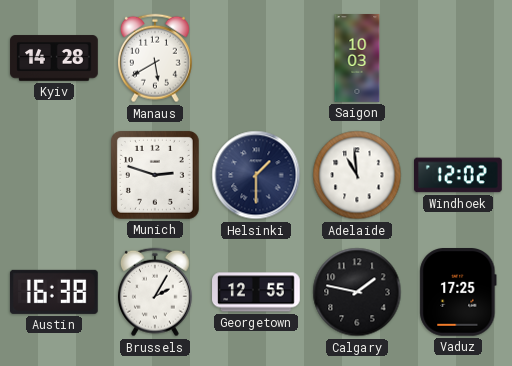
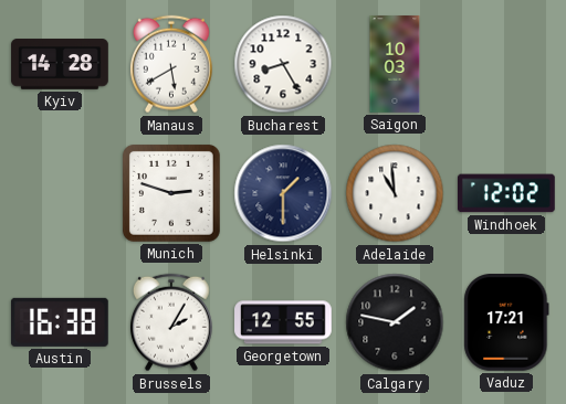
Bucharest: none -> 8:25 (283, 64)
Vaduz: 17:25 -> 17:21 (506, 323)
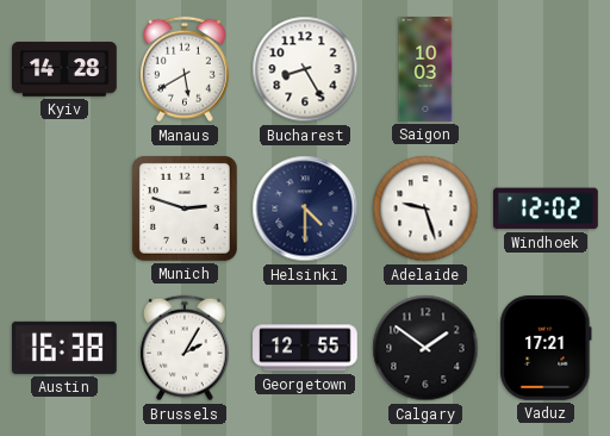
Helsinki: 1:30 -> 4:30 (305, 208)
Adelaide: 10:59 -> 9:27 (425, 208)
Calgary: 1:47 -> 1:51 (425, 348)
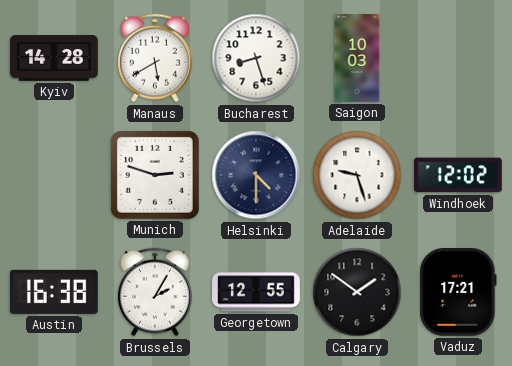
Bucharest: 8:25 -> 8:27 (256, 58)
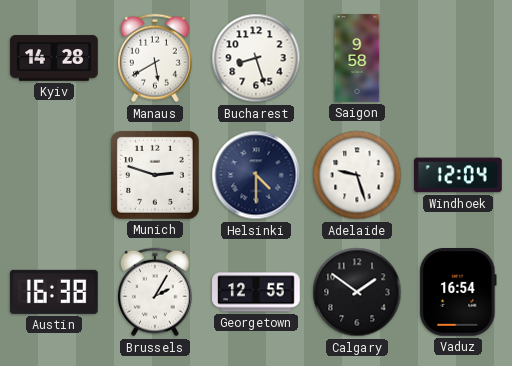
Saigon: 10:03 -> 9:58 (357, 58)
Windhoek: 12:02 -> 12:04 (459, 175)
Vaduz: 17:21 -> 16:54 (458, 293)
